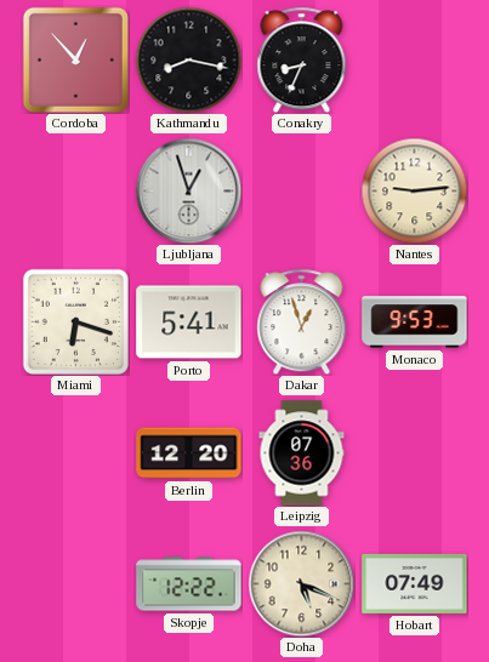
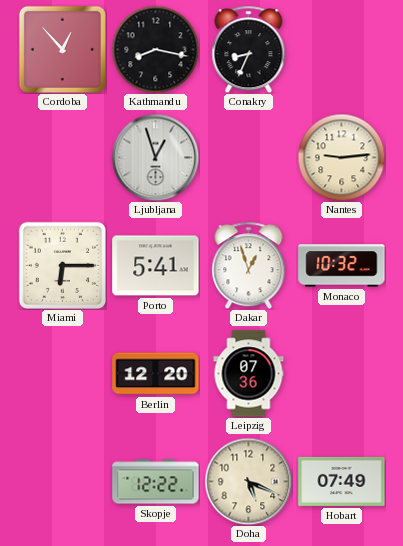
Miami: 6:18 -> 6:15 (62, 265)
Monaco: 9:53 -> 10:32 (342, 266)
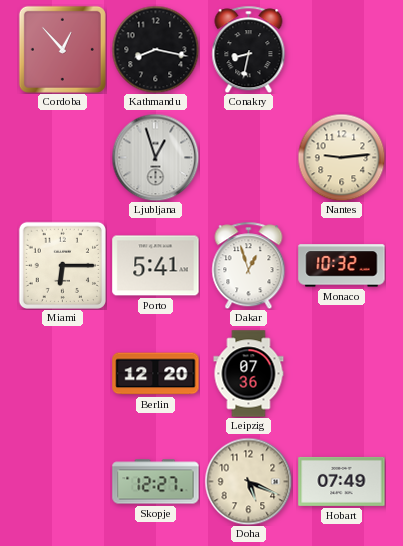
Conakry: 8:34 -> 8:32 (249, 49)
Skopje: 12:22 -> 12:27 (156, 482)
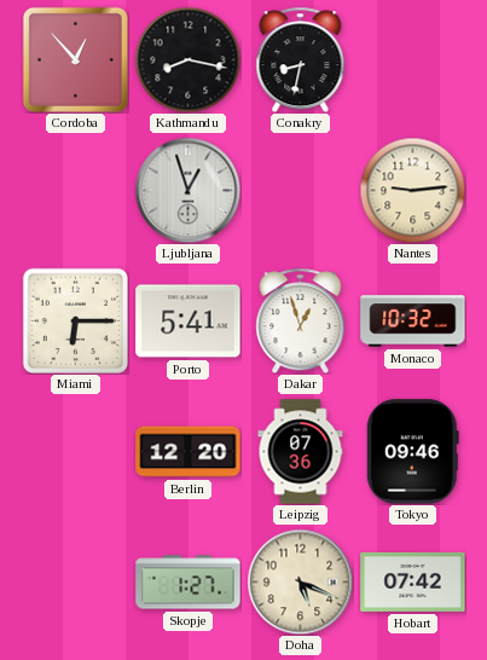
Tokyo: none -> 09:46 (412, 452)
Skopje: 12:27 -> 1:27 (189, 583)
Hobart: 07:49 -> 07:42 (413, 581)
